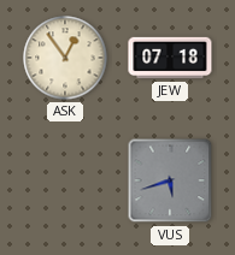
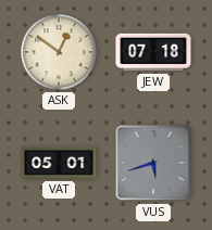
ASK: 12:54 -> 12:51 (59, 52)
VAT: none -> 05:01 (59, 163)
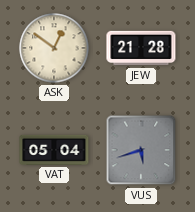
JEW: 07:18 -> 21:28 (141, 48)
VAT: 05:01 -> 05:04 (54, 150)
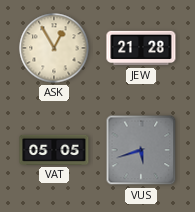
ASK: 12:51 -> 12:55 (54, 48)
VAT: 05:04 -> 05:05 (54, 150)
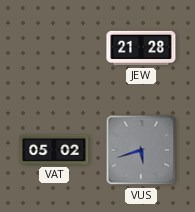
ASK: 12:55 -> none (54, 48)
VAT: 05:05 -> 05:02 (54, 150)
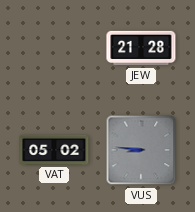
VUS: 5:42 -> 8:46 (141, 150)
